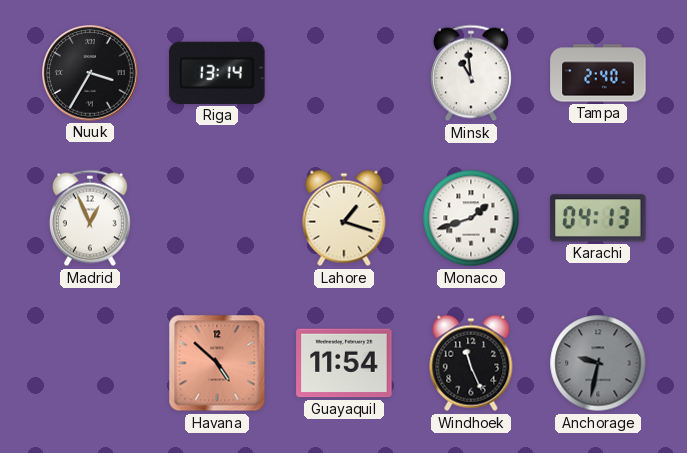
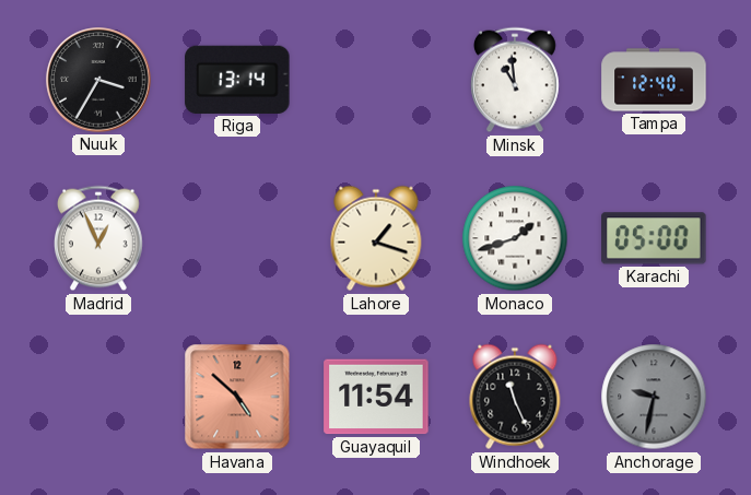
Tampa: 2:40 -> 12:40 (654, 80)
Karachi: 04:13 -> 05:00 (654, 238)
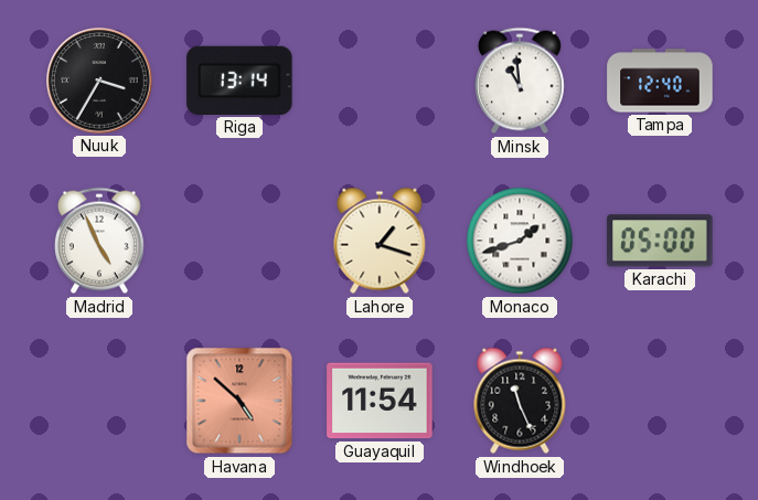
Madrid: 12:56 -> 4:56 (99, 241)
Anchorage: 9:32 -> none (654, 397)
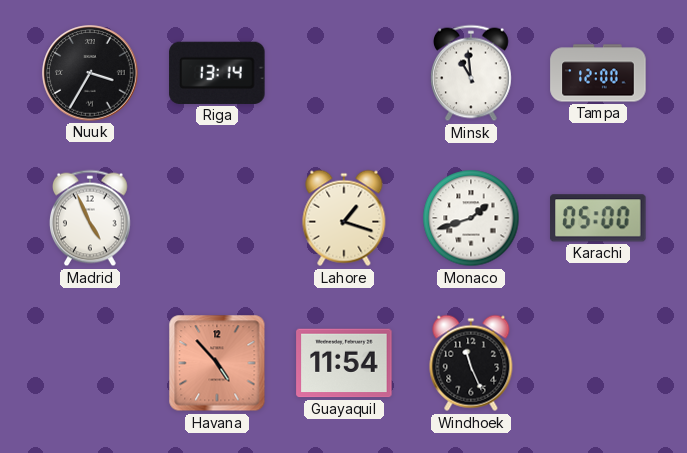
Tampa: 12:40 -> 12:00 (598, 73)
Havana: 4:52 -> 4:53 (217, 363)
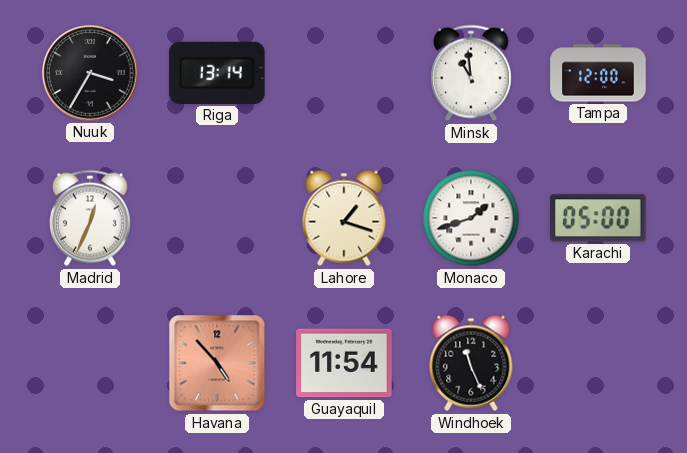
Madrid: 4:56 -> 12:34 (90, 218)
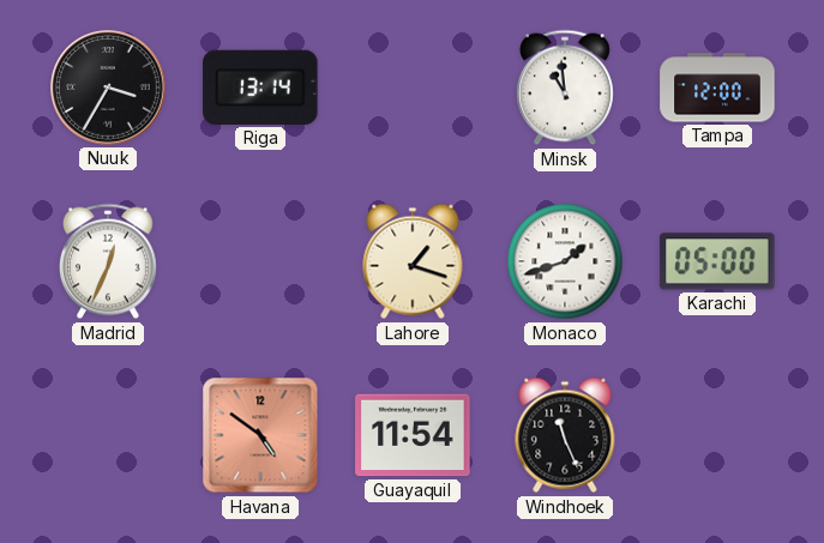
Havana: 4:53 -> 4:51 (260, 435)
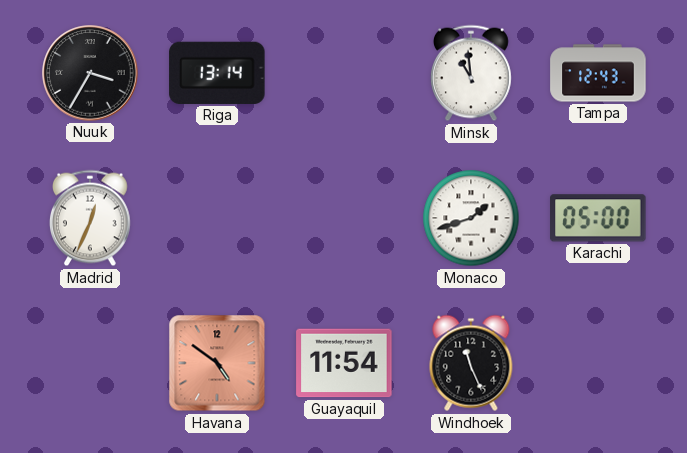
Tampa: 12:00 -> 12:43 (598, 73)
Lahore: 1:18 -> none (413, 261)
